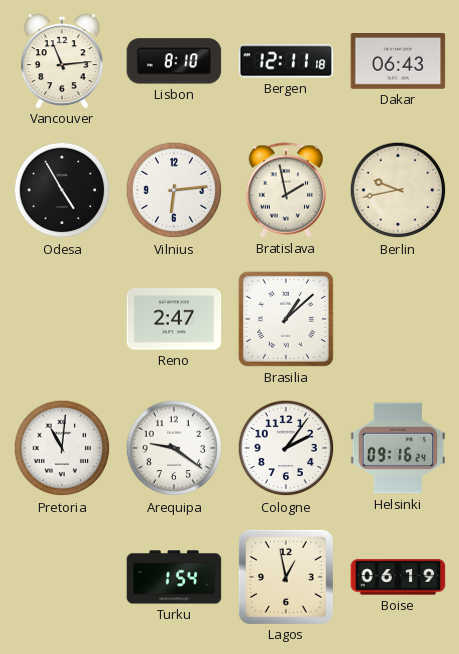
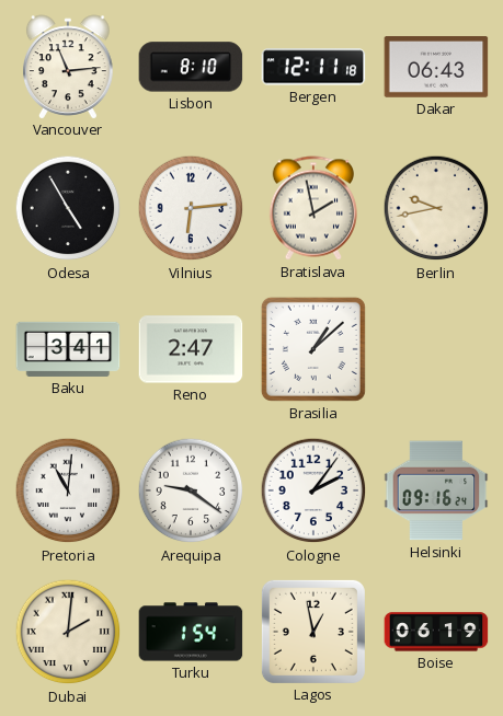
Baku: none -> 3:41 (68, 349)
Dubai: none -> 2:01 (68, 632)
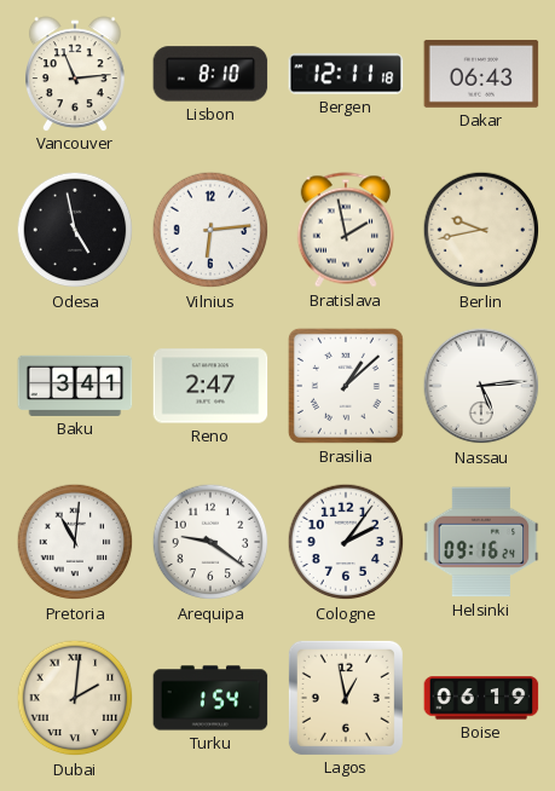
Odesa: 4:55 -> 4:58 (75, 230)
Nassau: none -> 5:14 (481, 386)
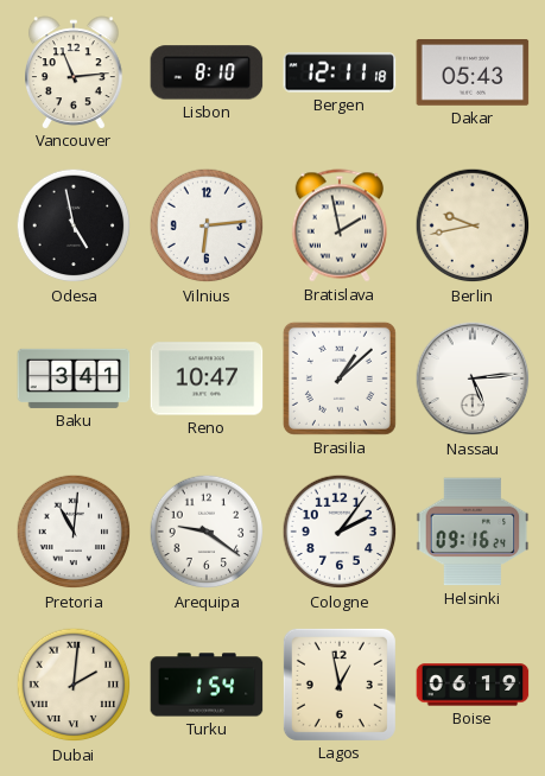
Dakar: 06:43 -> 05:43 (473, 74)
Reno: 2:47 -> 10:47 (207, 379)
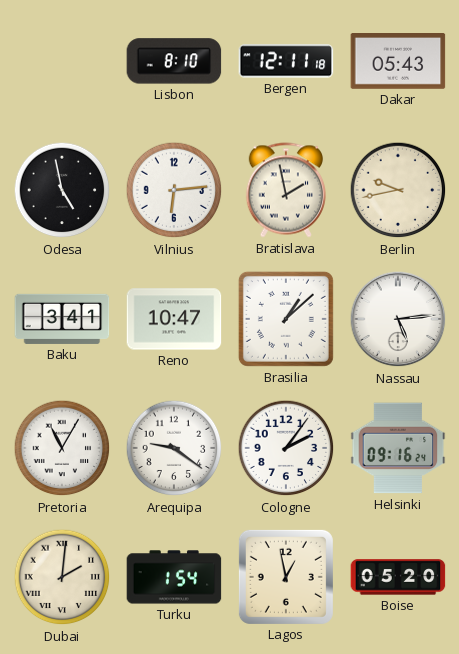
Vancouver: 11:14 -> none (75, 72)
Pretoria: 11:01 -> 11:05 (62, 448)
Boise: 06:19 -> 05:20 (398, 577)
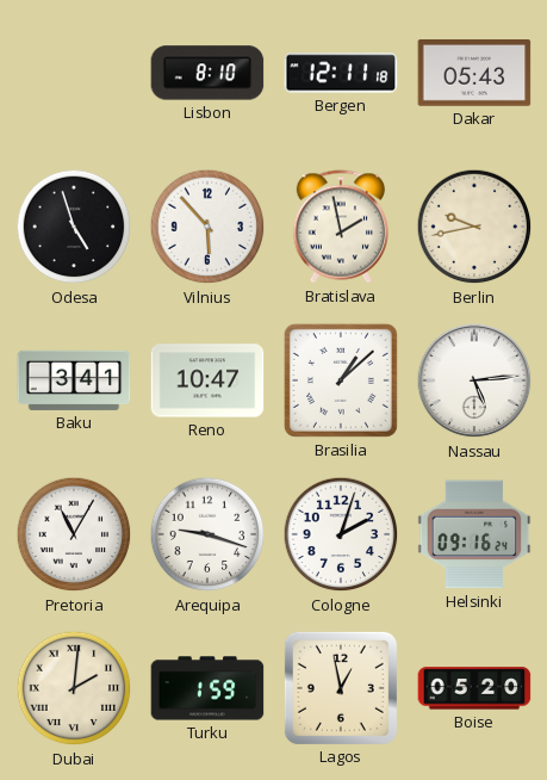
Odesa: 4:58 -> 4:57 (74, 227)
Vilnius: 6:14 -> 5:53 (207, 227)
Arequipa: 9:21 -> 9:18 (207, 534)
Cologne: 2:06 -> 2:03 (341, 534)
Turku: 1:54 -> 1:59 (207, 688)
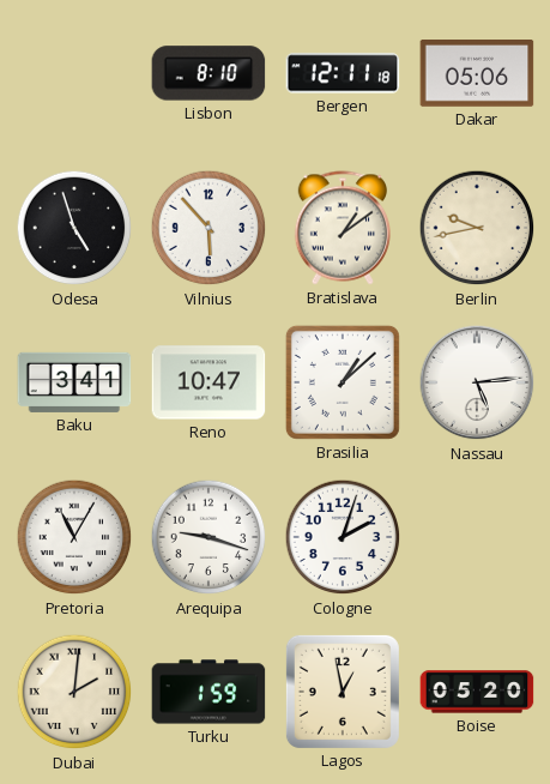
Dakar: 05:43 -> 05:06 (477, 74)
Bratislava: 1:58 -> 1:09 (343, 228)
Helsinki: 09:16 -> none (474, 534)
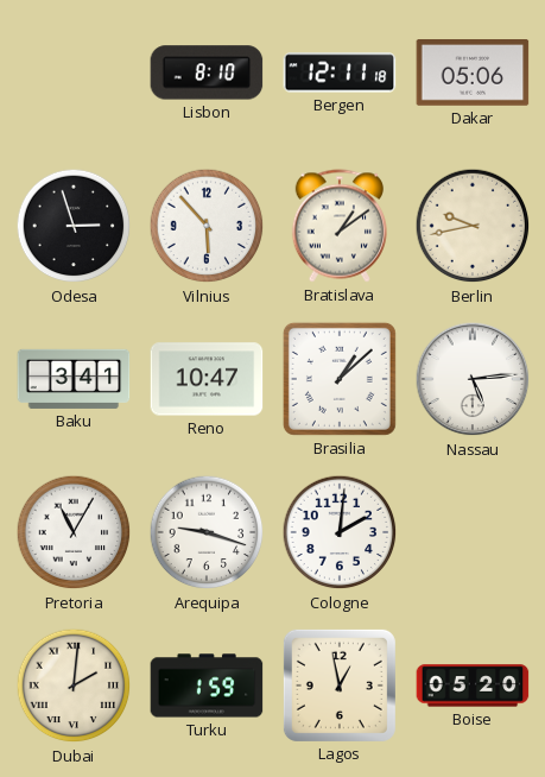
Odesa: 4:57 -> 2:57 (74, 226)
Cologne: 2:03 -> 2:01 (340, 532)
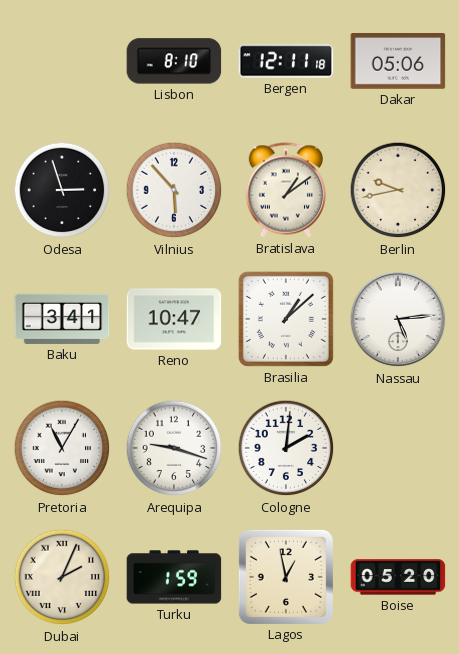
Dubai: 2:01 -> 2:04 (62, 577)
